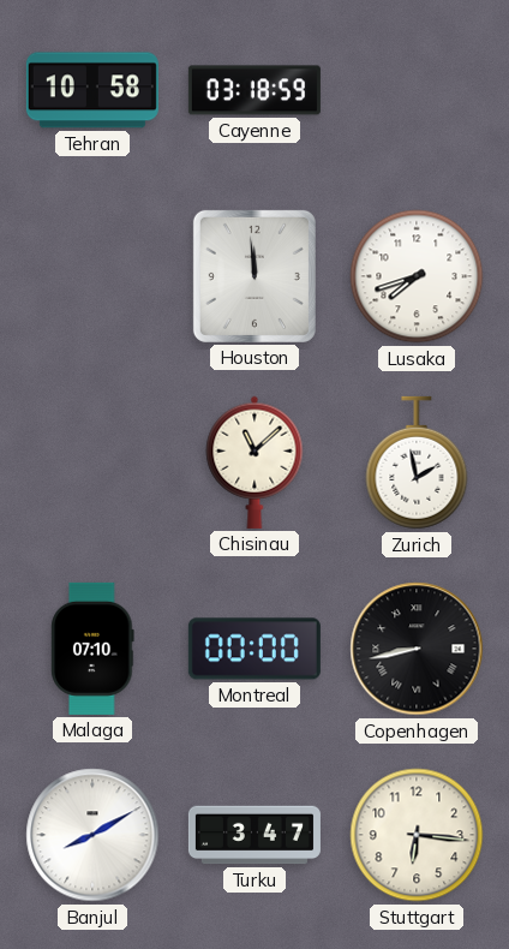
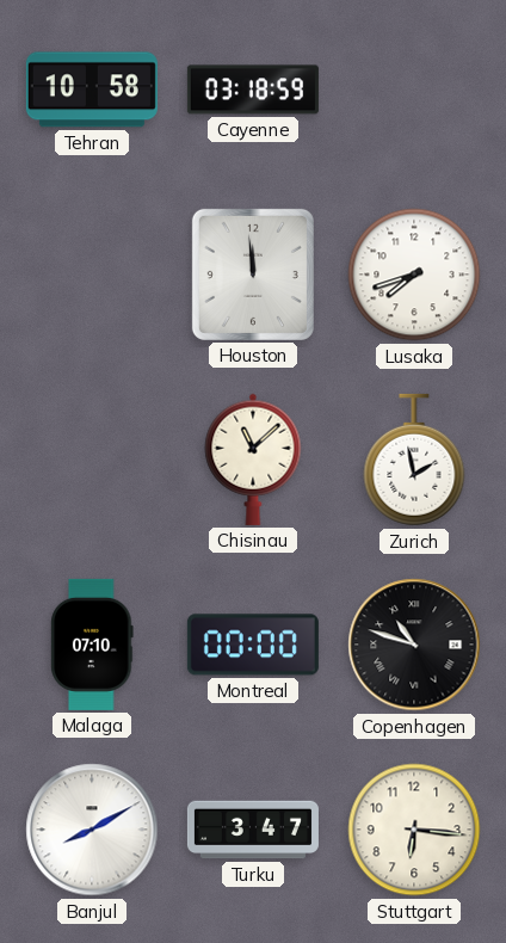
Copenhagen: 8:43 -> 10:48 (414, 645)
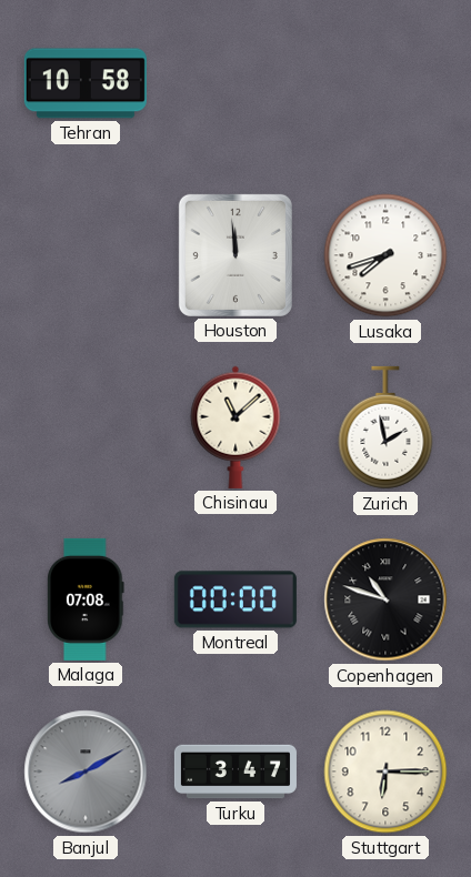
Cayenne: 03:18 -> none (253, 90)
Malaga: 07:10 -> 07:08 (86, 599)
Banjul dial: white -> grey (86, 772)
Stuttgart: 6:16 -> 6:15 (385, 772)
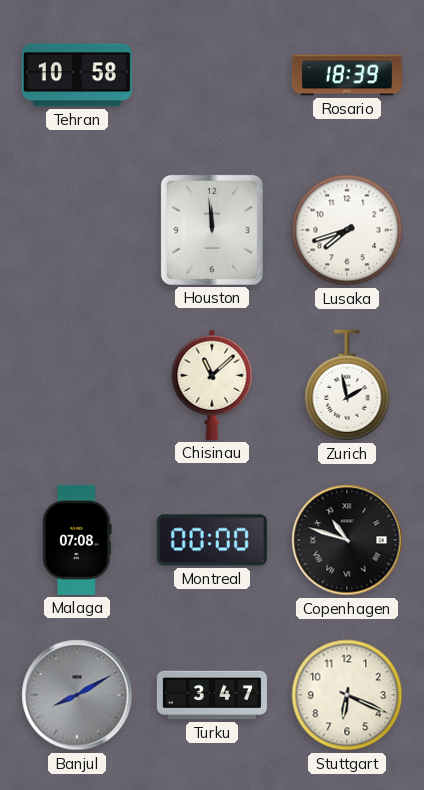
Rosario: none -> 18:39 (347, 75)
Stuttgart: 6:15 -> 6:19 (347, 695)
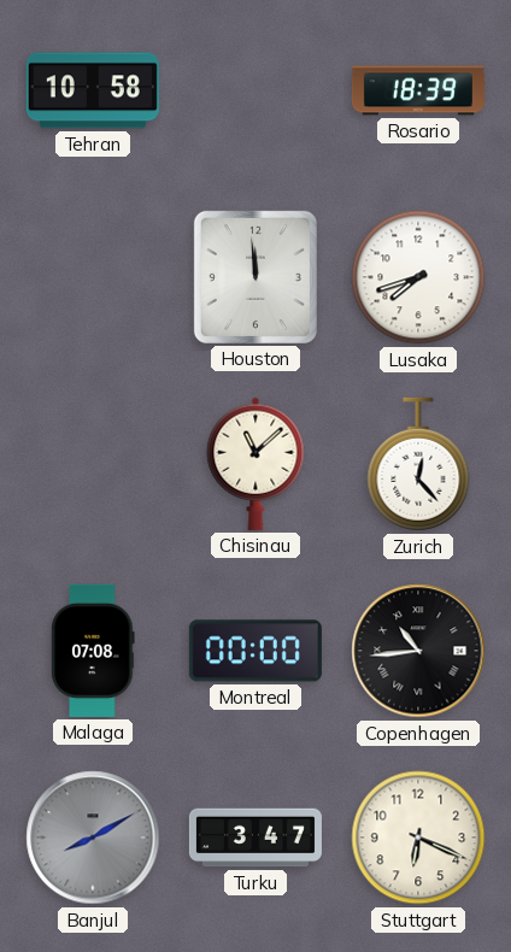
Zurich: 1:58 -> 12:23 (418, 464)
Copenhagen: 10:48 -> 10:44 (418, 651)
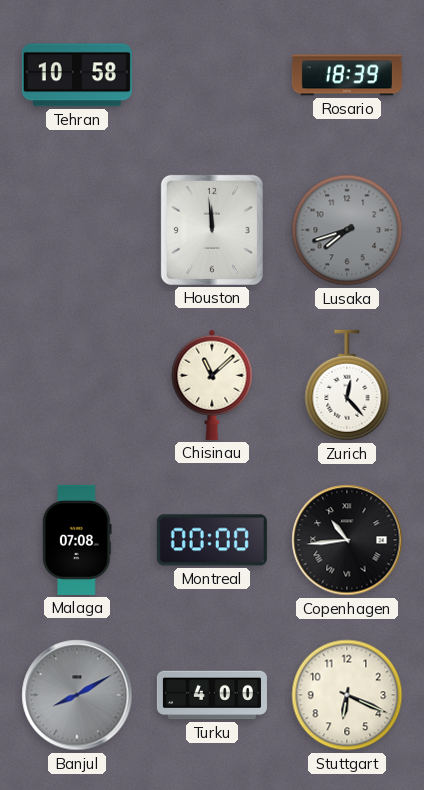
Lusaka dial: white -> grey (347, 230)
Turku: 3:47 -> 4:00 (212, 695)
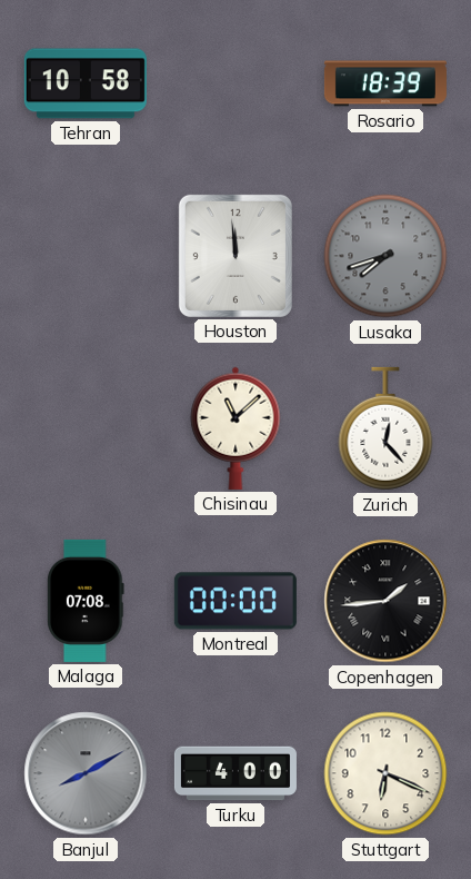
Copenhagen: 10:44 -> 1:44 (385, 601)
